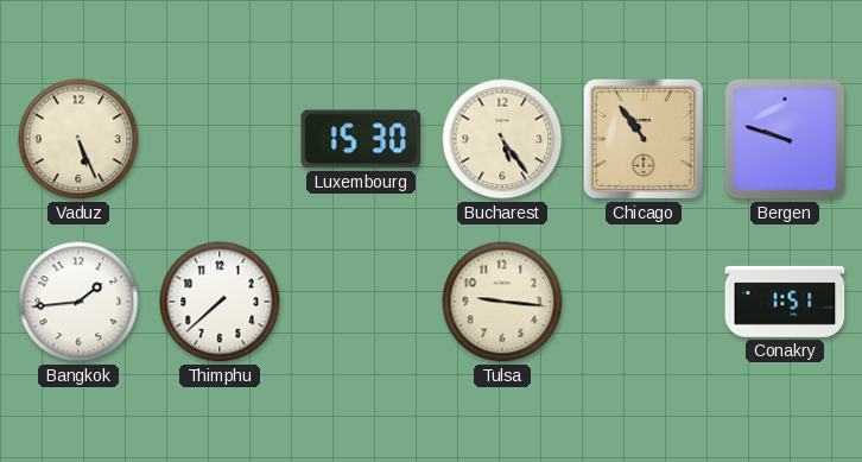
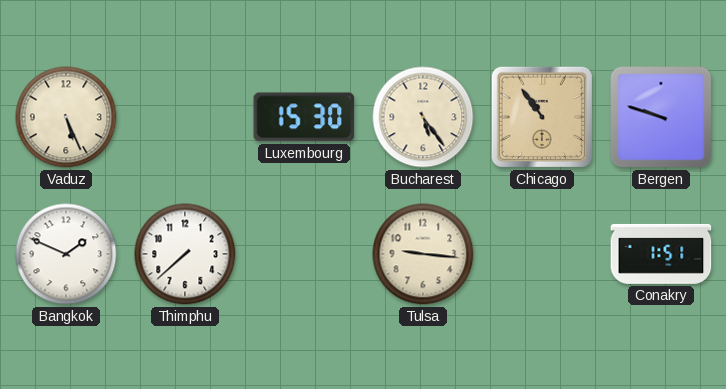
Bangkok: 1:44 -> 1:49 (66, 254)
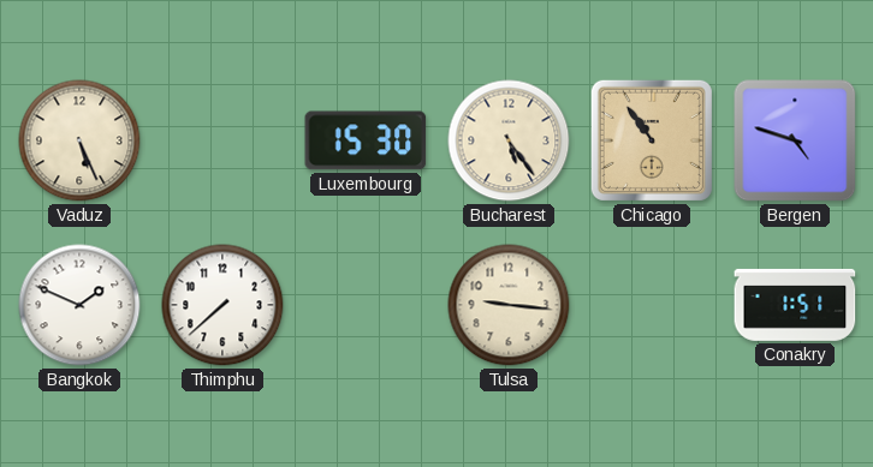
Bergen: 9:48 -> 4:48 (795, 140)
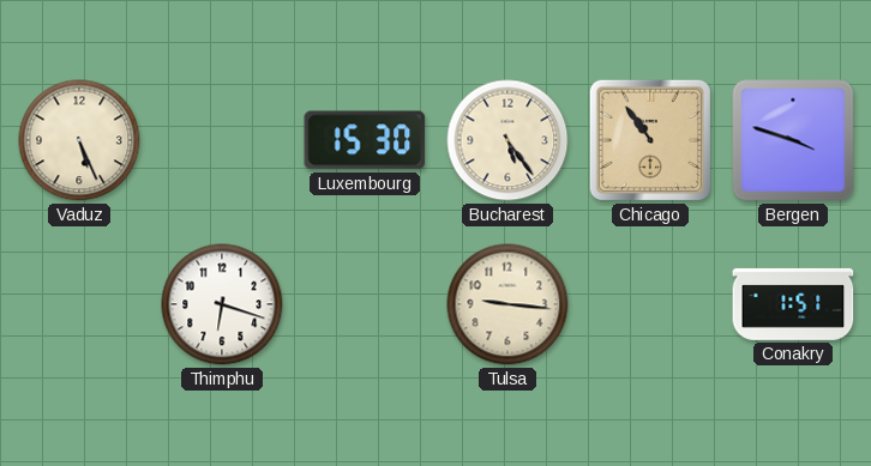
Bergen: 4:48 -> 3:48 (793, 140)
Bangkok: 1:49 -> none (79, 305)
Thimphu: 7:38 -> 6:18 (222, 304)
